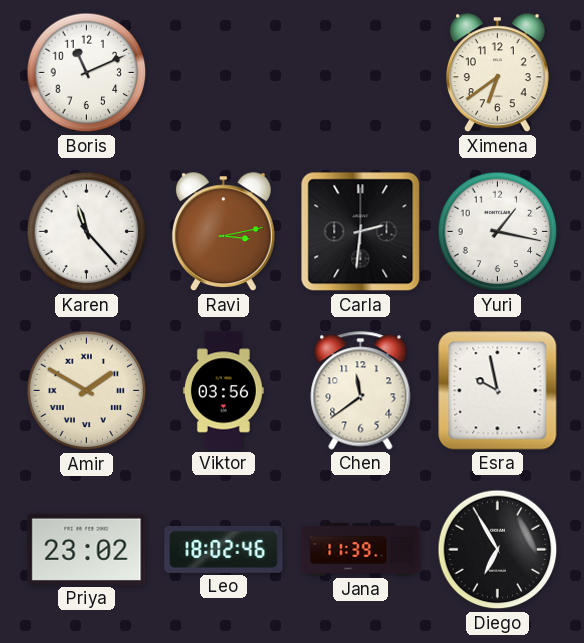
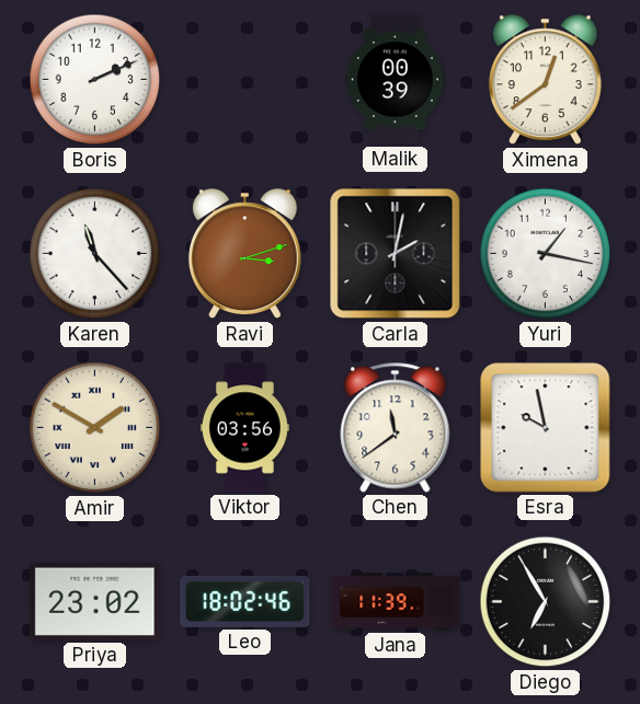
Boris: 11:11 -> 2:11 (95, 80)
Malik: none -> 00:39 (395, 80)
Ximena: 6:39 -> 12:39 (545, 80)
Ravi: 3:13 -> 3:12 (244, 254)
Carla: 2:31 -> 2:02 (396, 254)
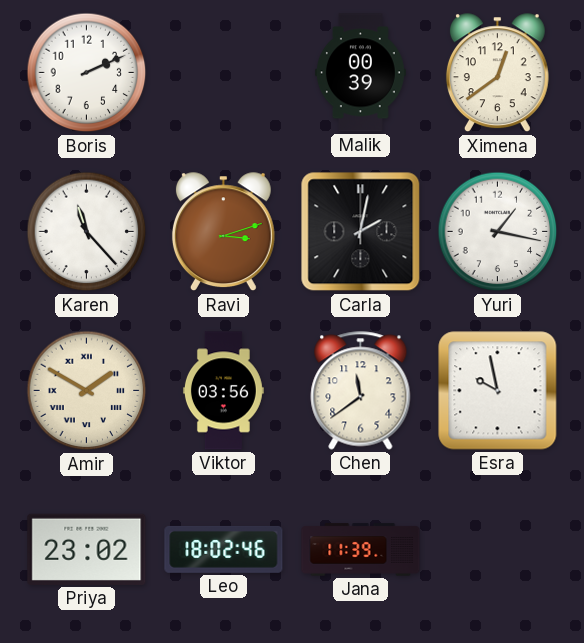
Diego: 6:55 -> none (546, 602)
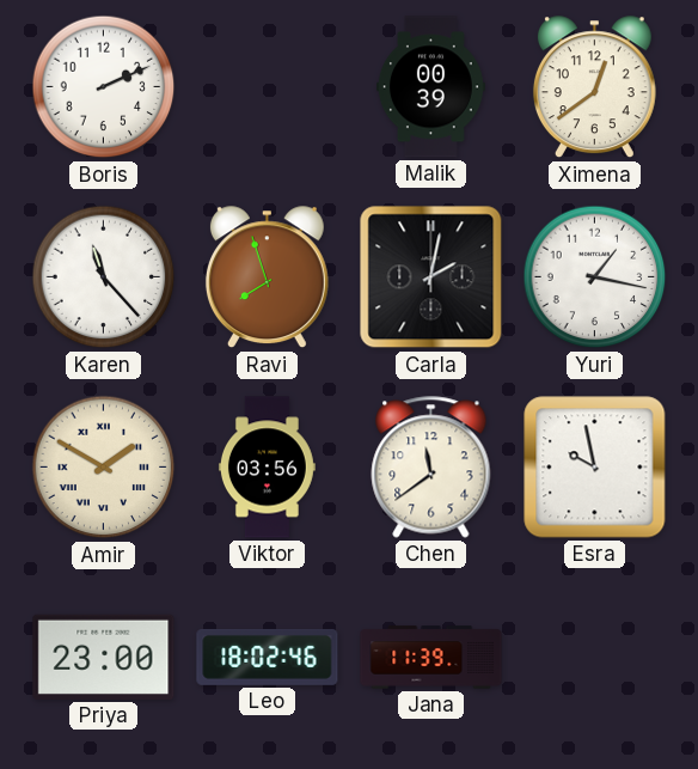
Ravi: 3:12 -> 7:57 (267, 277)
Priya: 23:02 -> 23:00 (104, 657)
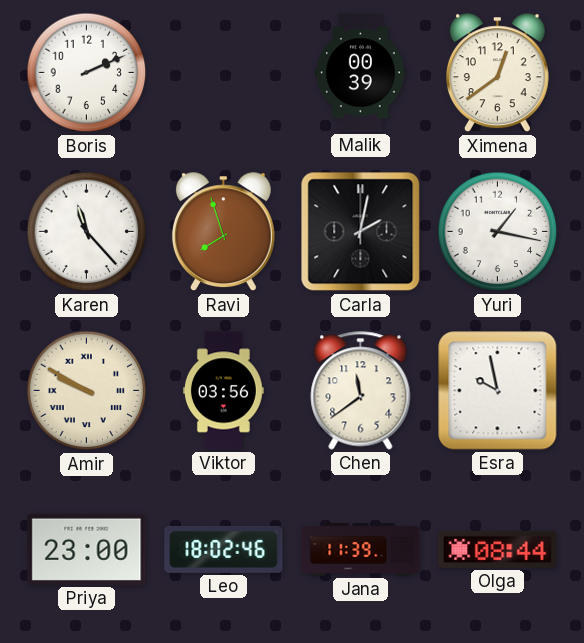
Amir: 1:50 -> 9:50 (87, 391)
Olga: none -> 08:44 (498, 549)
